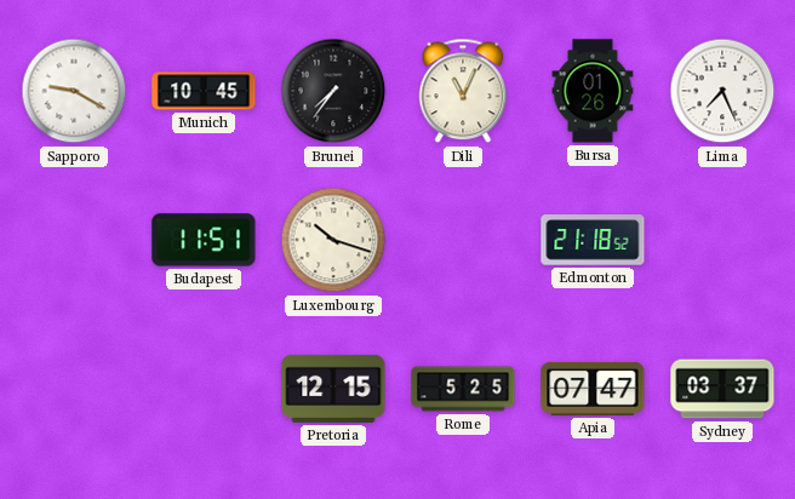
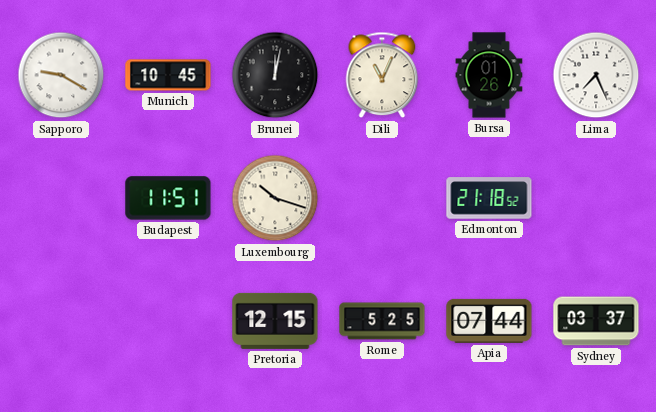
Brunei: 7:36 -> 12:02 (275, 75)
Apia: 07:47 -> 07:44 (489, 321)
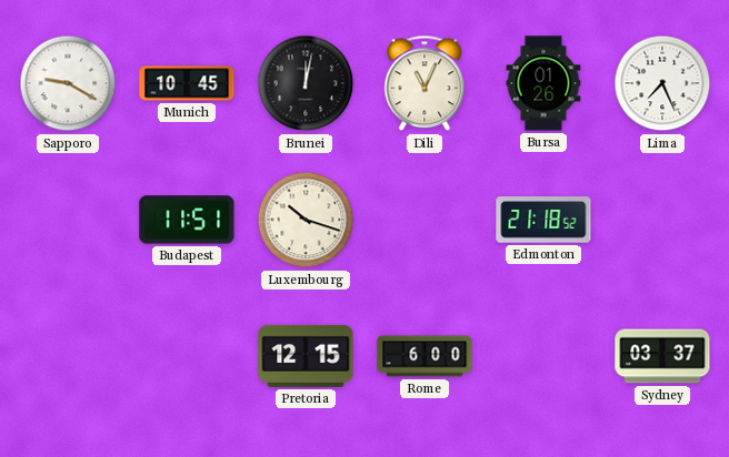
Rome: 5:25 -> 6:00 (425, 356)
Apia: 07:44 -> none (489, 321)
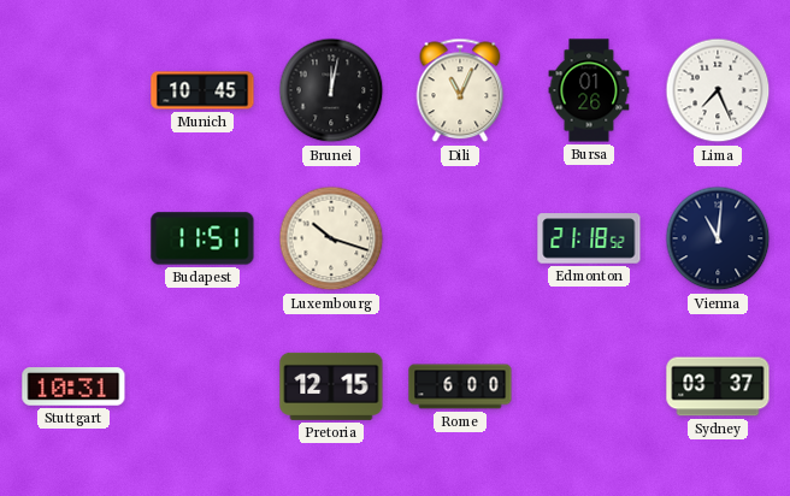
Sapporo: 9:20 -> none (68, 83)
Vienna: none -> 11:01 (718, 238)
Stuttgart: none -> 10:31 (73, 386)
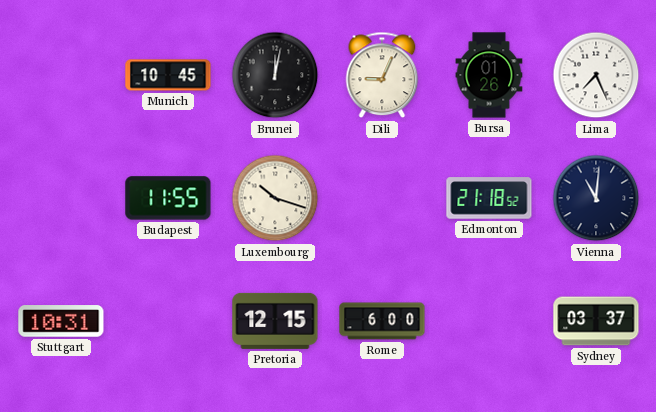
Dili: 11:04 -> 9:04 (382, 75)
Budapest: 11:51 -> 11:55 (168, 198)
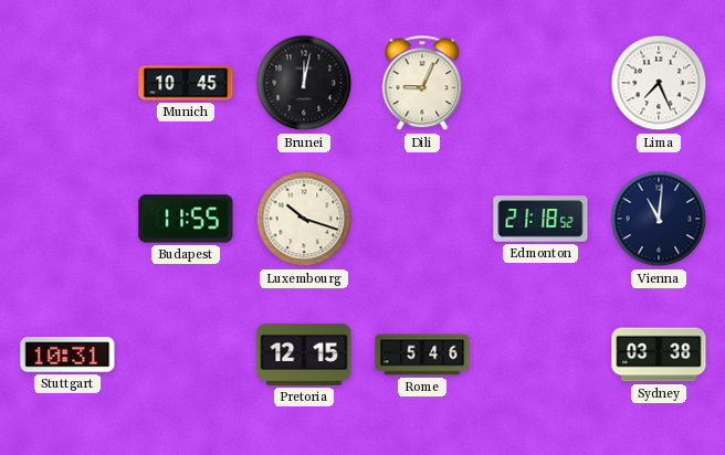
Bursa: 01:26 -> none (489, 75)
Rome: 6:00 -> 5:46 (422, 355)
Sydney: 03:37 -> 03:38 (659, 355)
